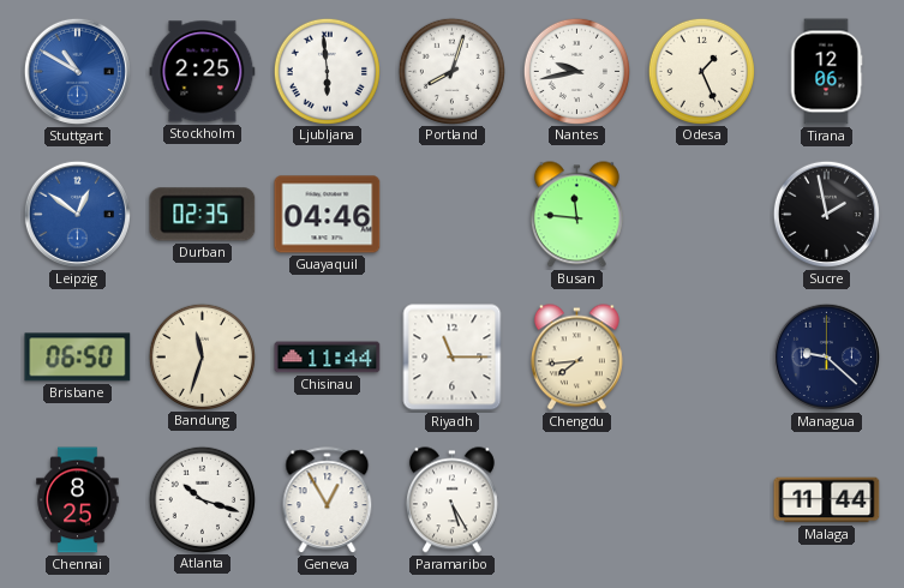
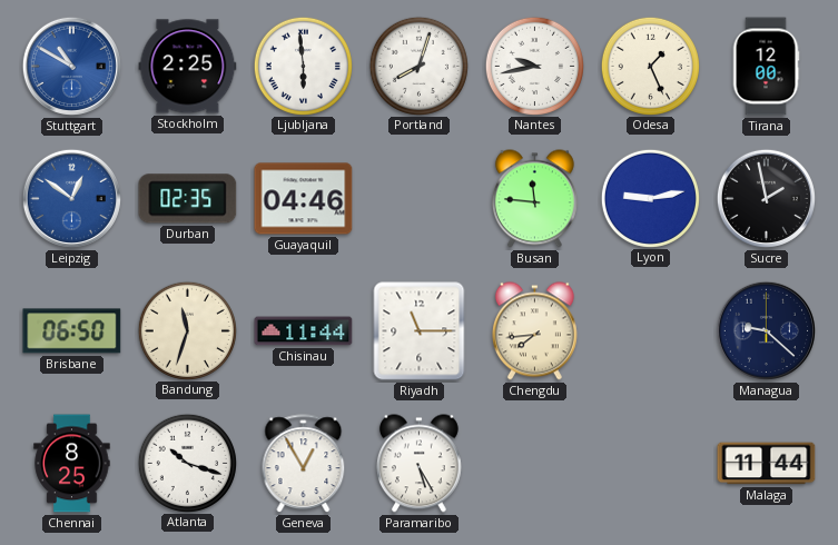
Tirana: 12:06 -> 12:00 (766, 67)
Lyon: none -> 9:13 (650, 198)
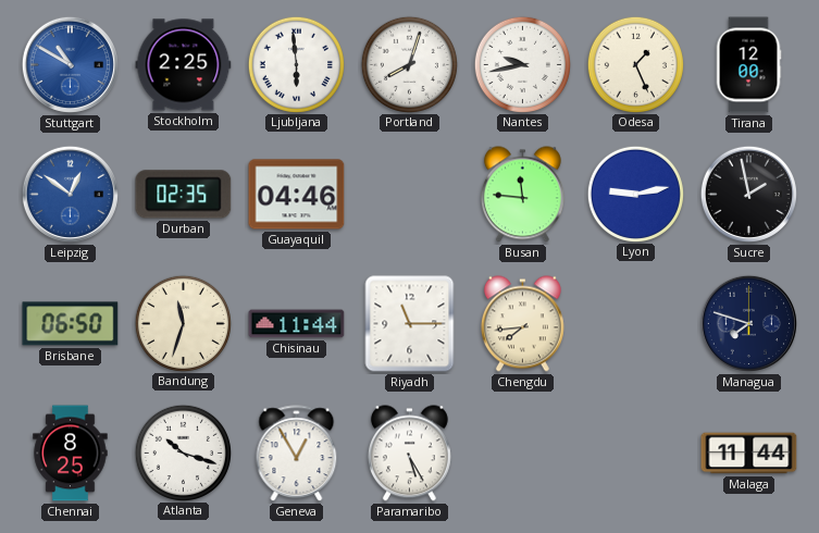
Managua: 9:22 -> 7:48 (748, 323)
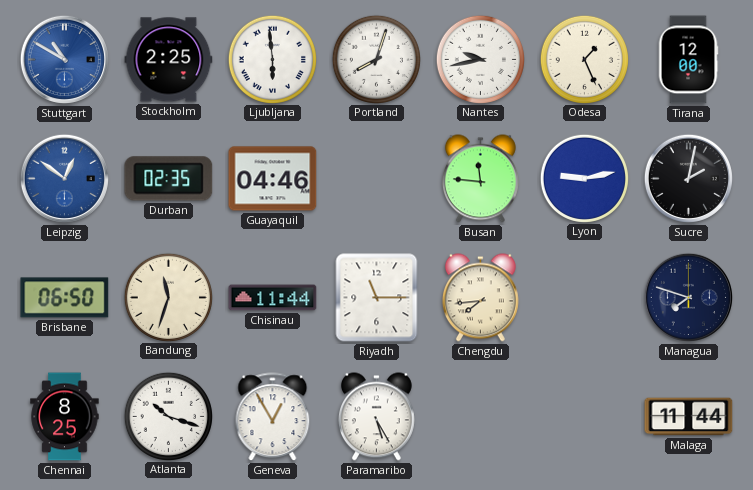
Sucre: 1:58 -> 2:02 (688, 178)
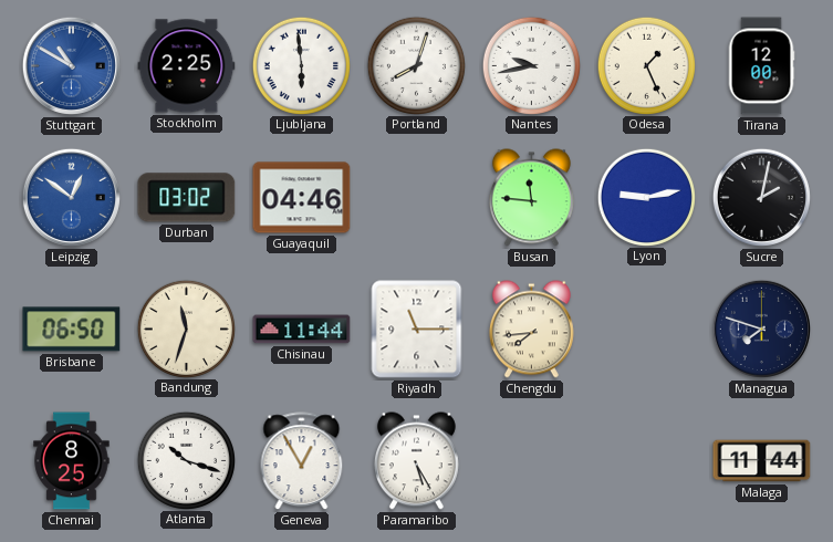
Durban: 02:35 -> 03:02 (187, 198)
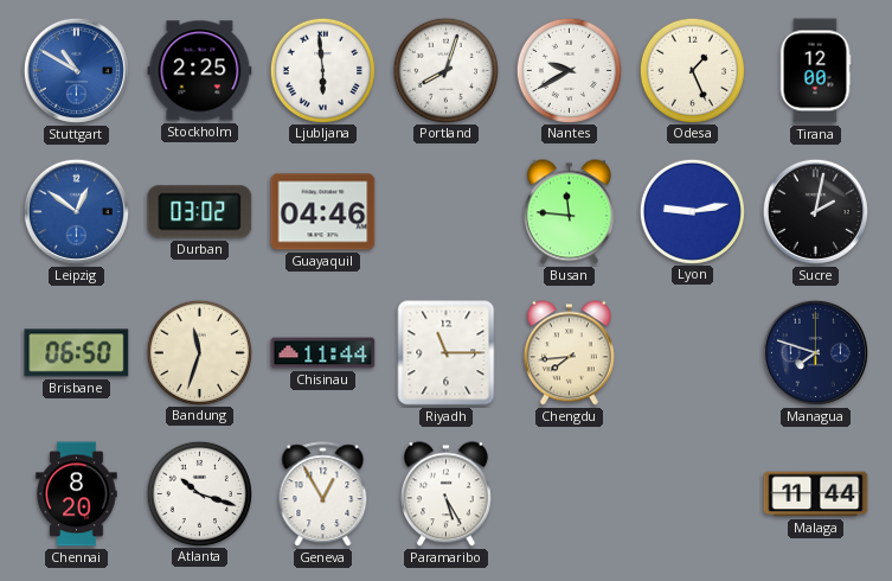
Nantes: 9:43 -> 9:40 (569, 70)
Chennai: 8:25 -> 8:20 (77, 494)
